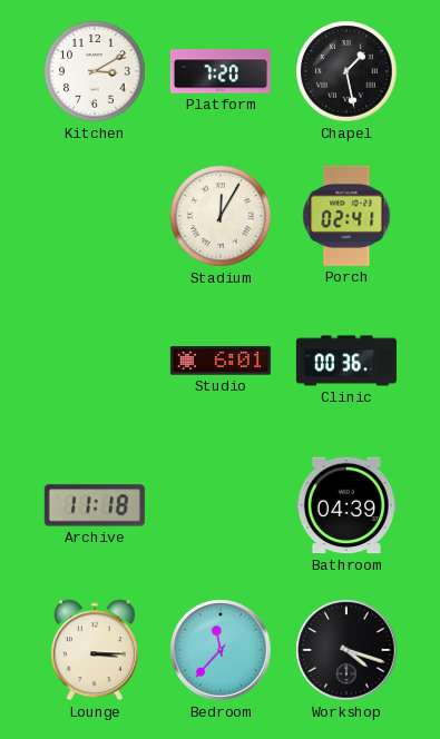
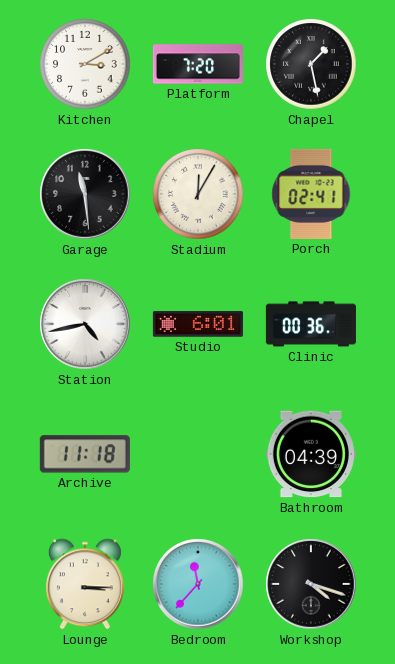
Garage: none -> 11:29 (85, 194)
Station: none -> 4:43 (85, 324)
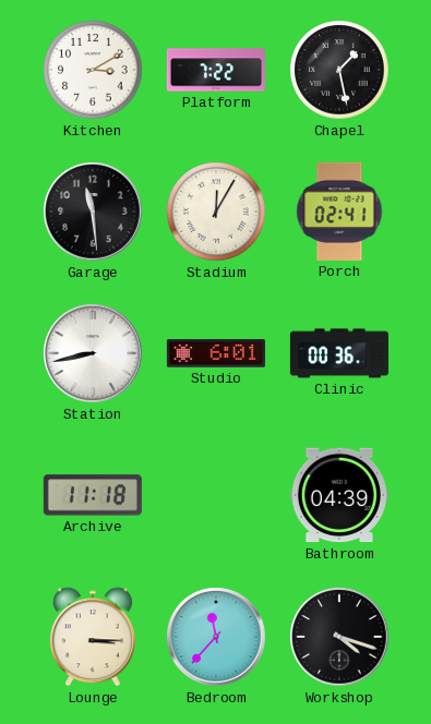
Platform: 7:20 -> 7:22 (216, 70)
Station: 4:43 -> 8:43 (93, 353)
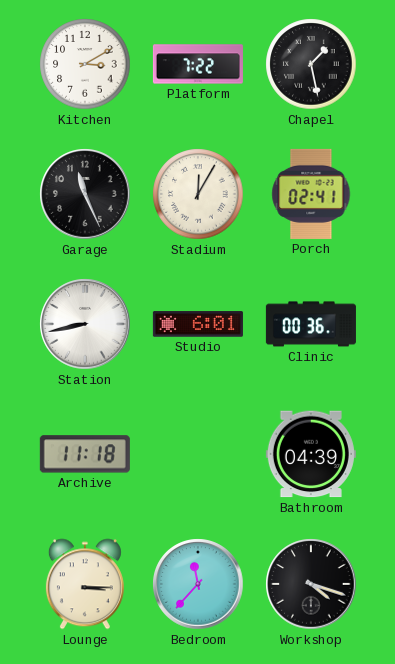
Garage: 11:29 -> 11:26 (85, 194)
